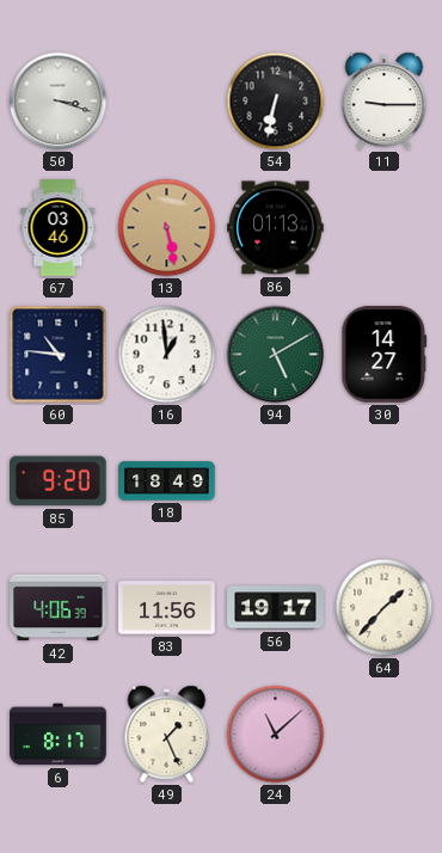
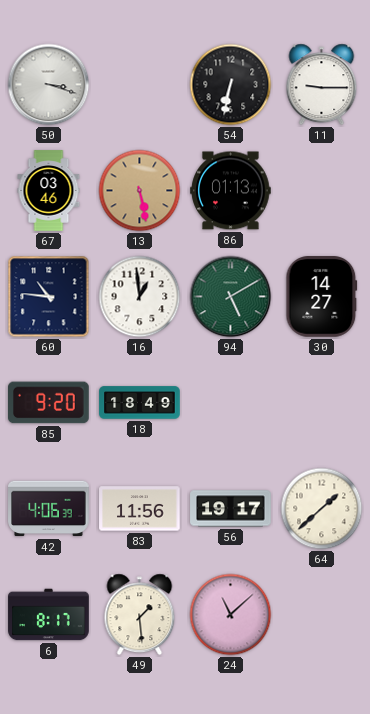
64: 1:37 -> 1:38 (322, 509)
49: 1:26 -> 1:29 (140, 615)
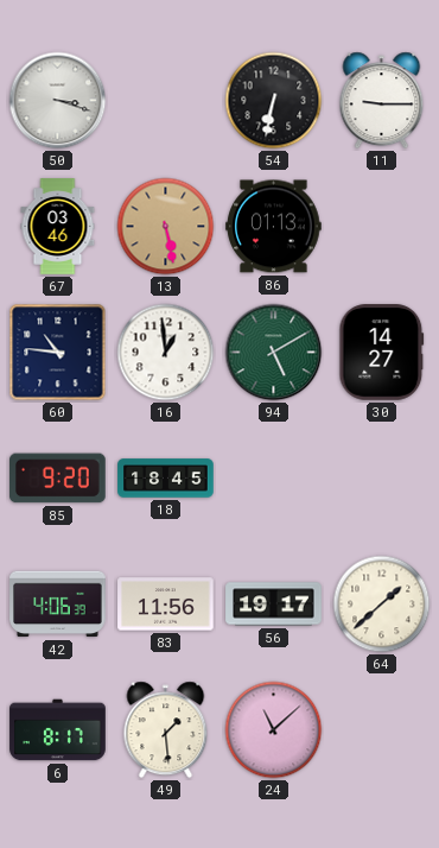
18: 18:49 -> 18:45 (166, 479)
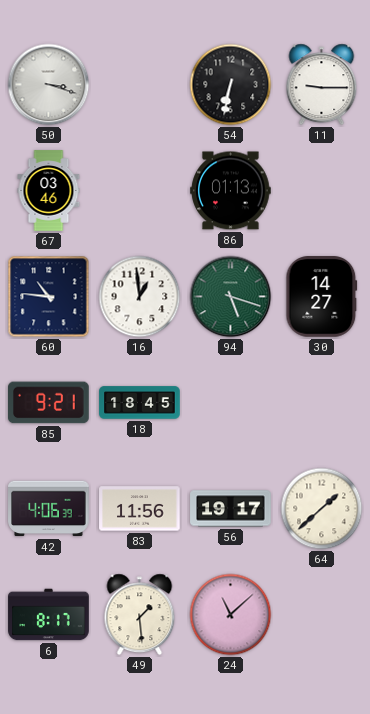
13: 5:28 -> none (166, 227)
94: 5:10 -> 5:18 (231, 297)
85: 9:20 -> 9:21 (49, 403)
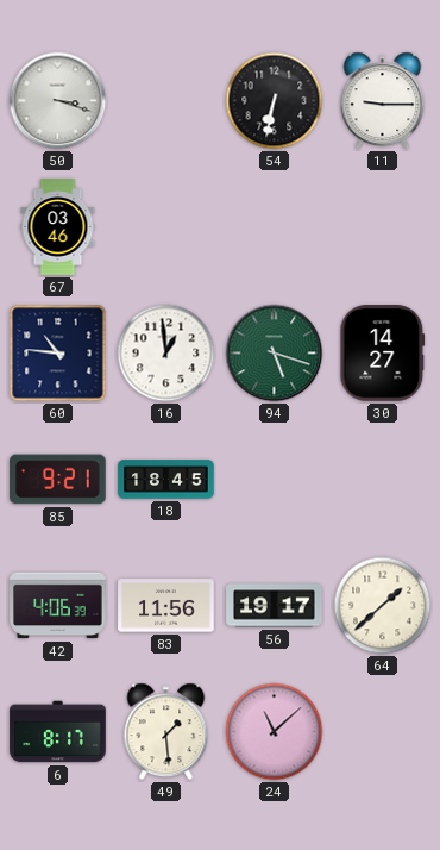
86: 01:13 -> none (231, 191)
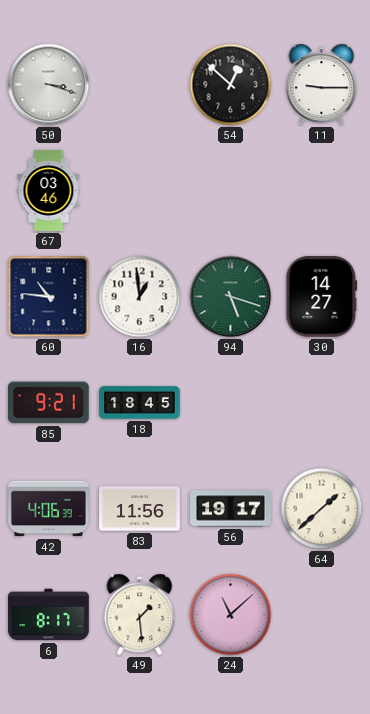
54: 6:32 -> 12:52 (231, 85)
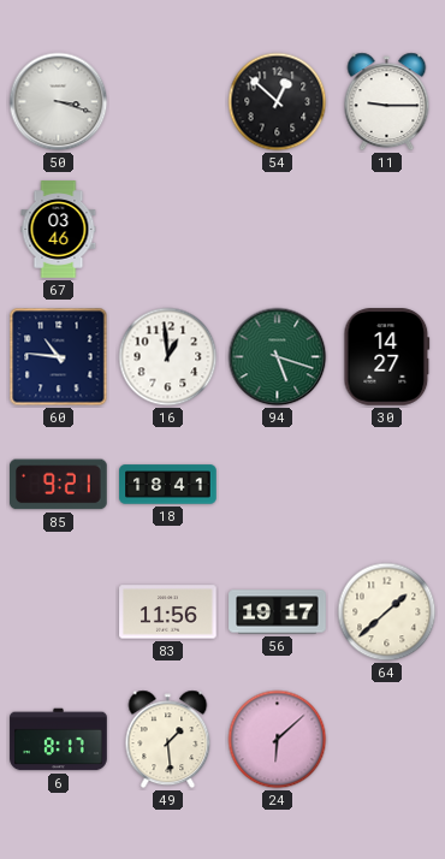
18: 18:45 -> 18:41 (168, 485)
42: 4:06 -> none (49, 509)
24: 11:08 -> 6:08 (278, 740)
